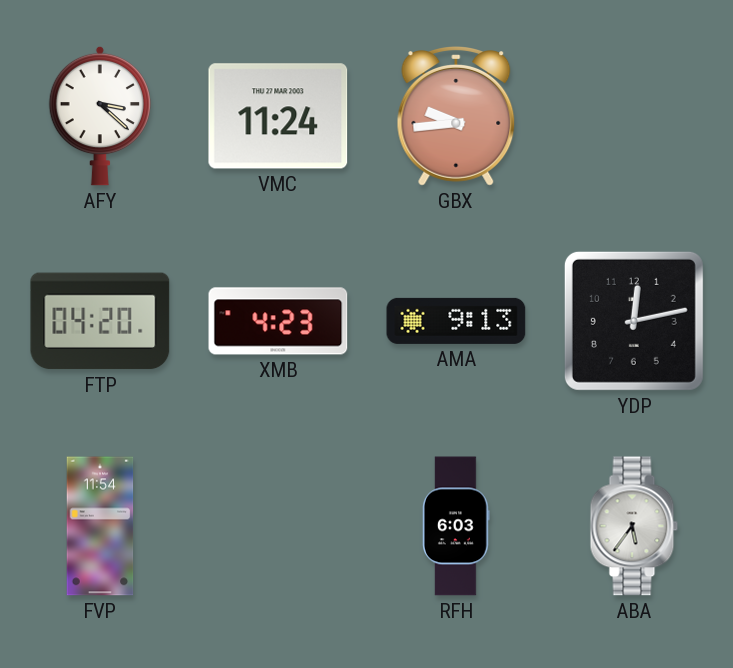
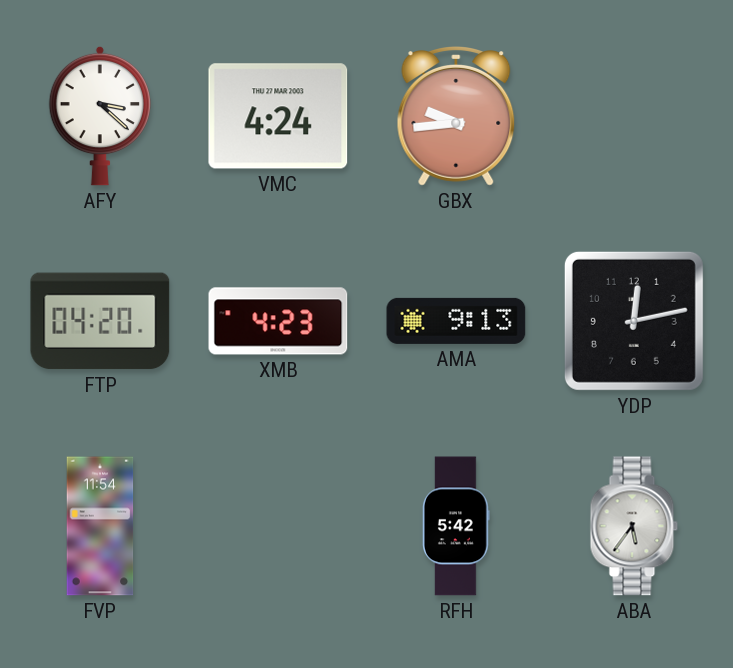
VMC: 11:24 -> 4:24 (278, 116)
RFH: 6:03 -> 5:42 (457, 526)
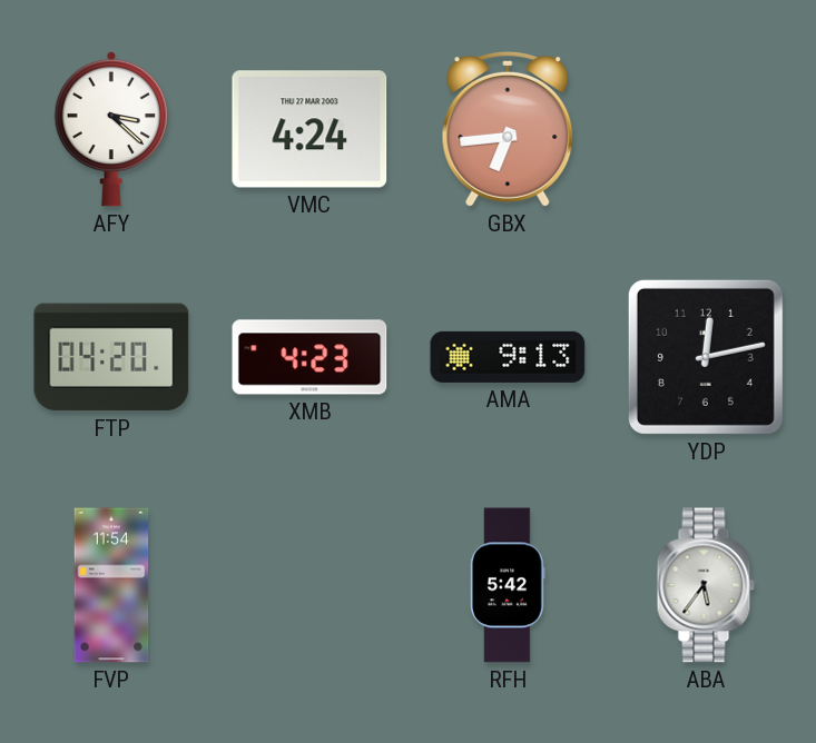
GBX: 9:44 -> 6:44 (508, 130)
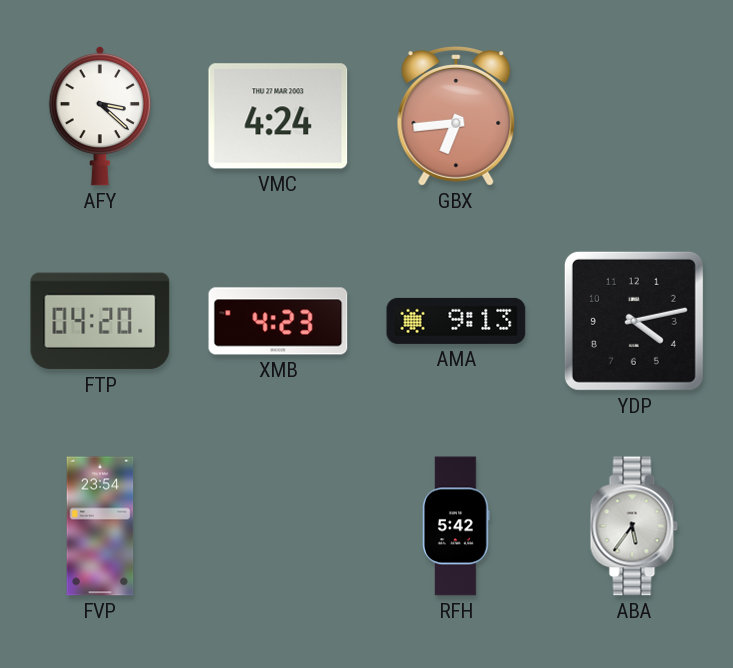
YDP: 12:13 -> 4:13 (634, 321)
FVP: 11:54 -> 23:54 (100, 526)
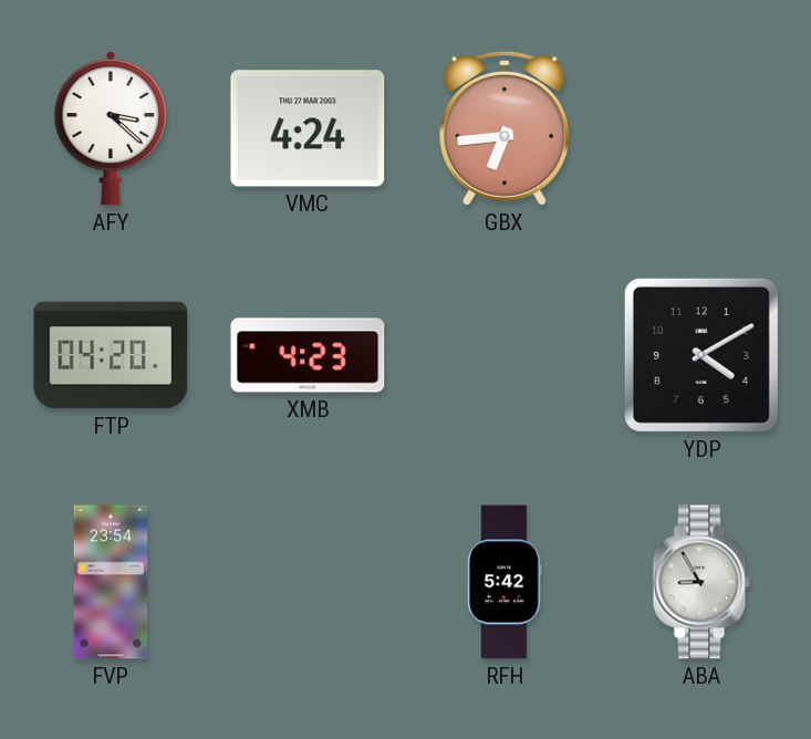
AMA: 9:13 -> none (456, 321)
YDP: 4:13 -> 4:10 (701, 355)
ABA: 5:36 -> 8:55 (701, 582)
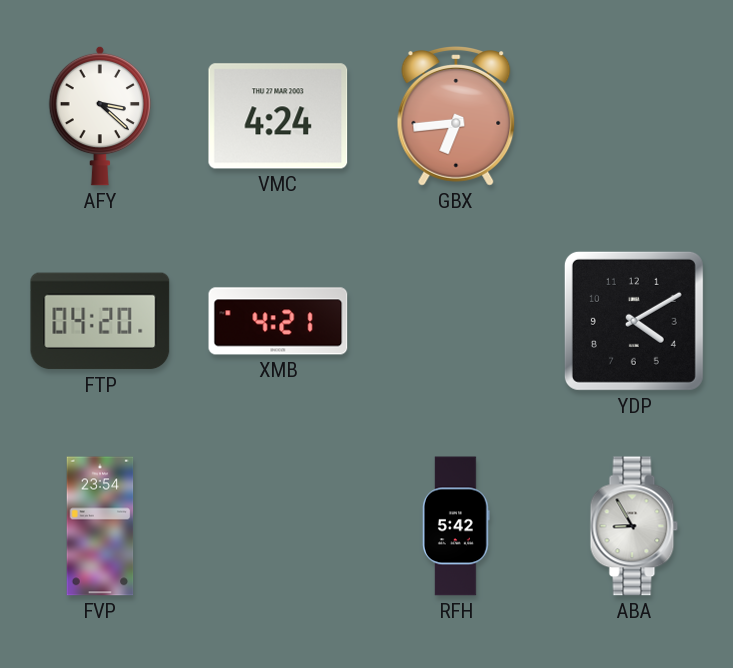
XMB: 4:23 -> 4:21 (278, 321)
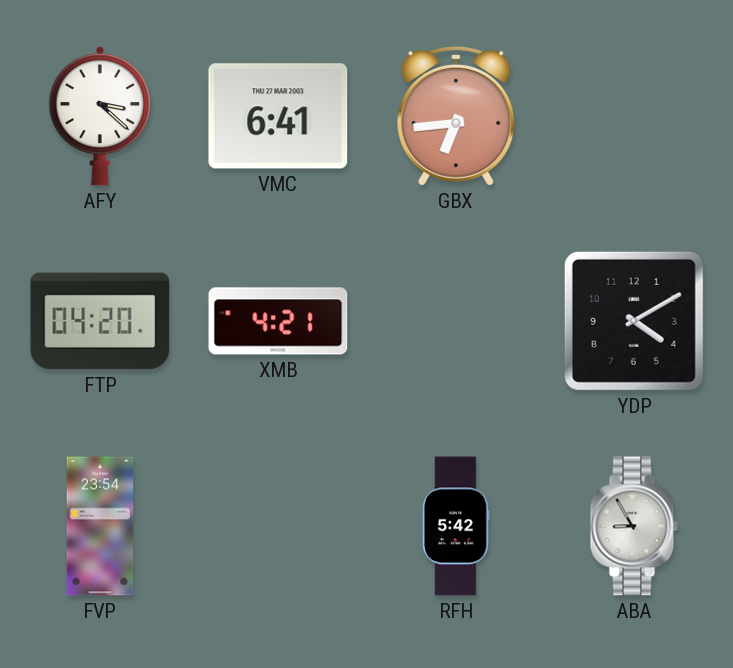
VMC: 4:24 -> 6:41 (278, 116)
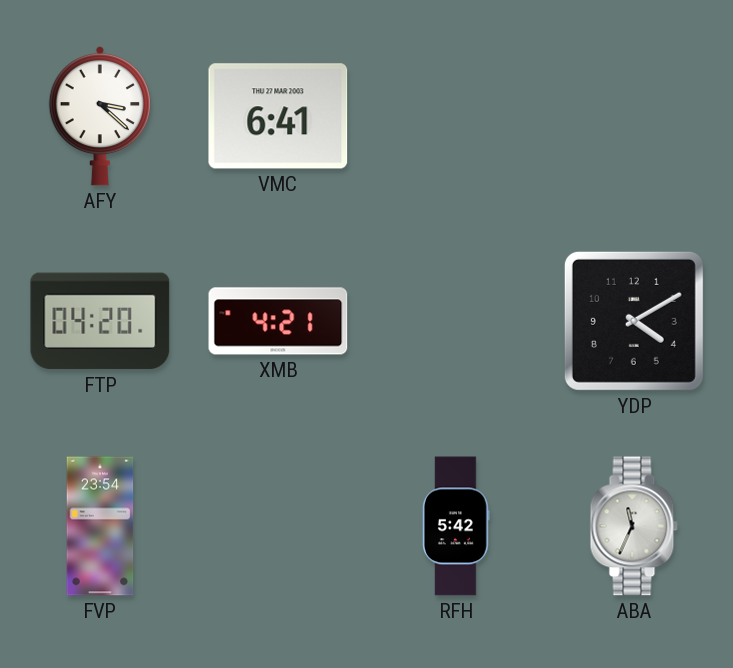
GBX: 6:44 -> none (456, 117)
ABA: 8:55 -> 11:34 (634, 526)
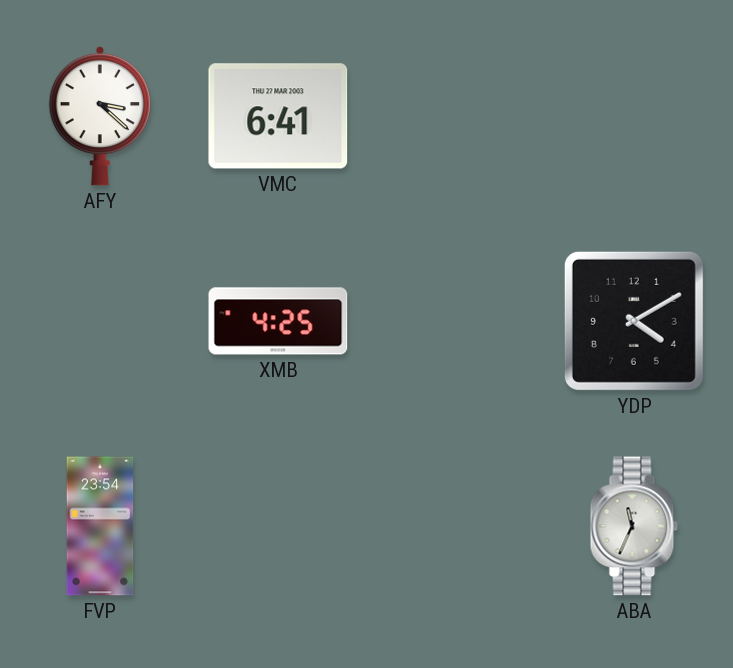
FTP: 04:20 -> none (100, 321)
XMB: 4:21 -> 4:25 (278, 321)
RFH: 5:42 -> none (457, 526)
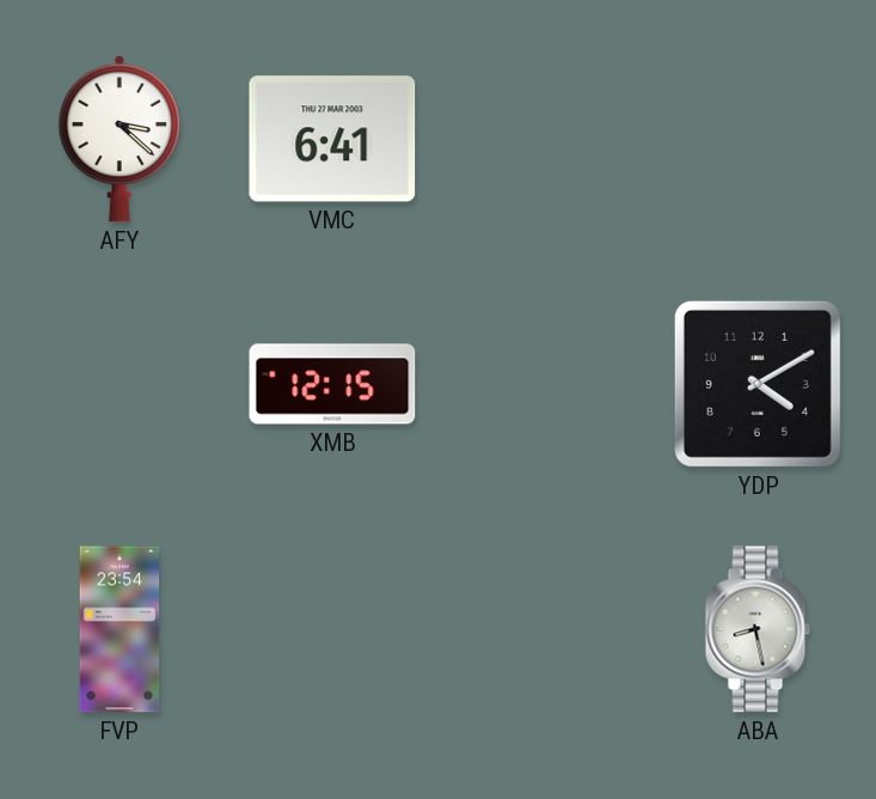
XMB: 4:25 -> 12:15 (332, 384)
ABA: 11:34 -> 8:28 (758, 629)
